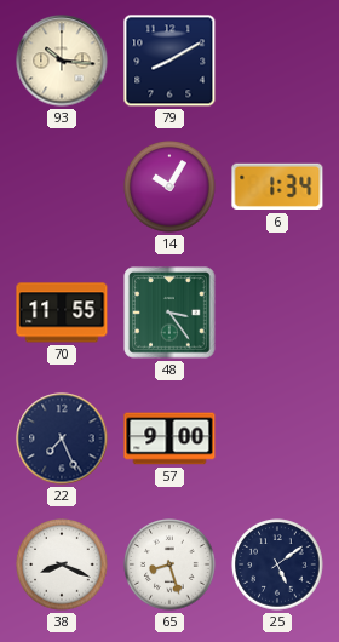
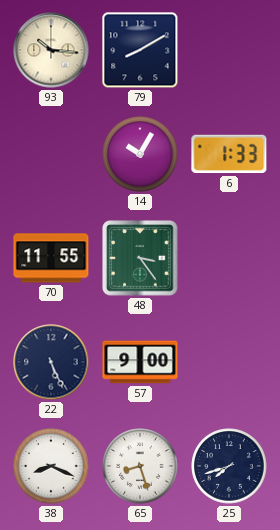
6: 1:34 -> 1:33 (229, 154)
22: 7:26 -> 5:26 (51, 362)
25: 5:09 -> 7:42 (229, 466)
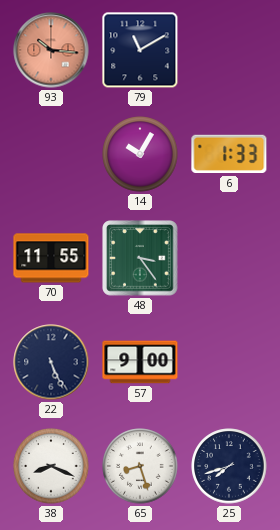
93 dial: cream -> salmon (51, 50)
79: 8:10 -> 11:10 (140, 50)
